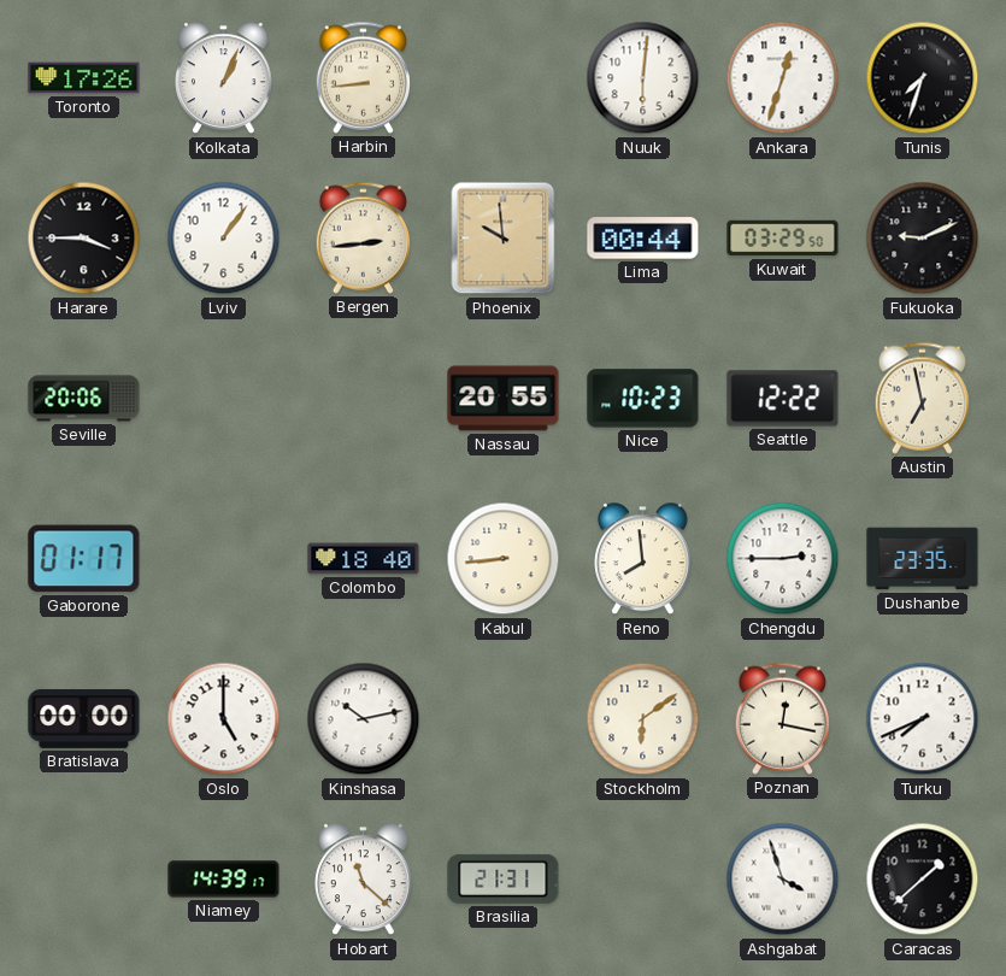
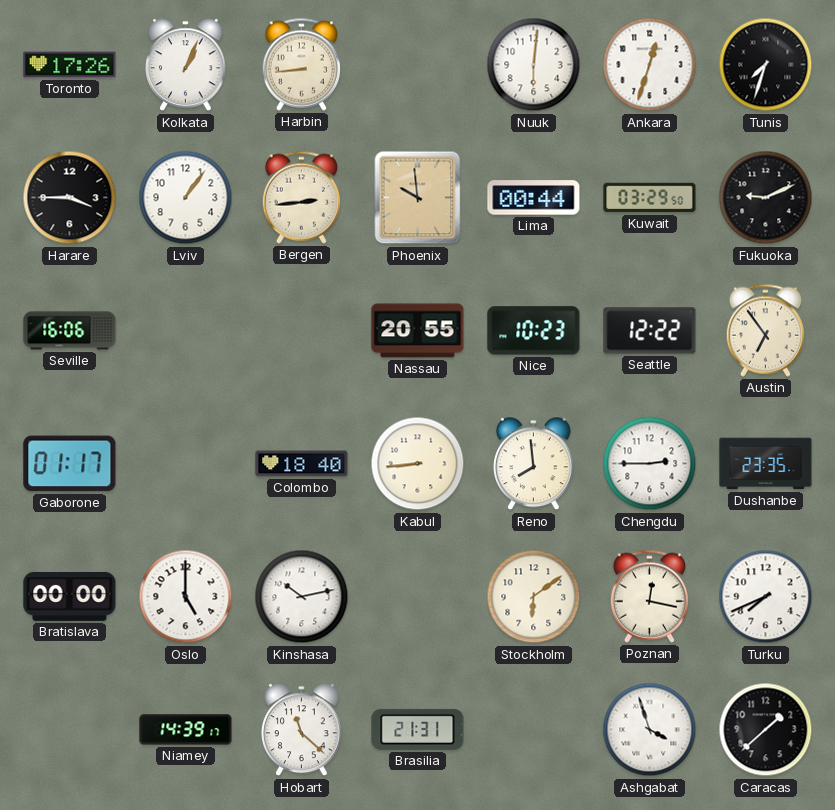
Seville: 20:06 -> 16:06 (70, 331)
Austin: 6:58 -> 6:54 (765, 330)
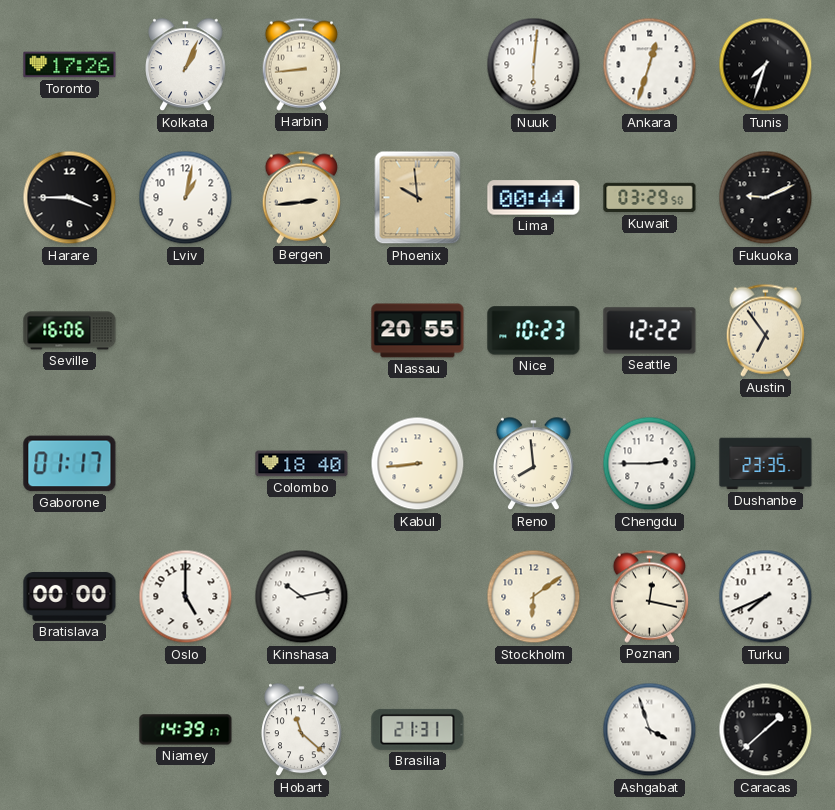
Lviv: 1:06 -> 1:02 (186, 198)
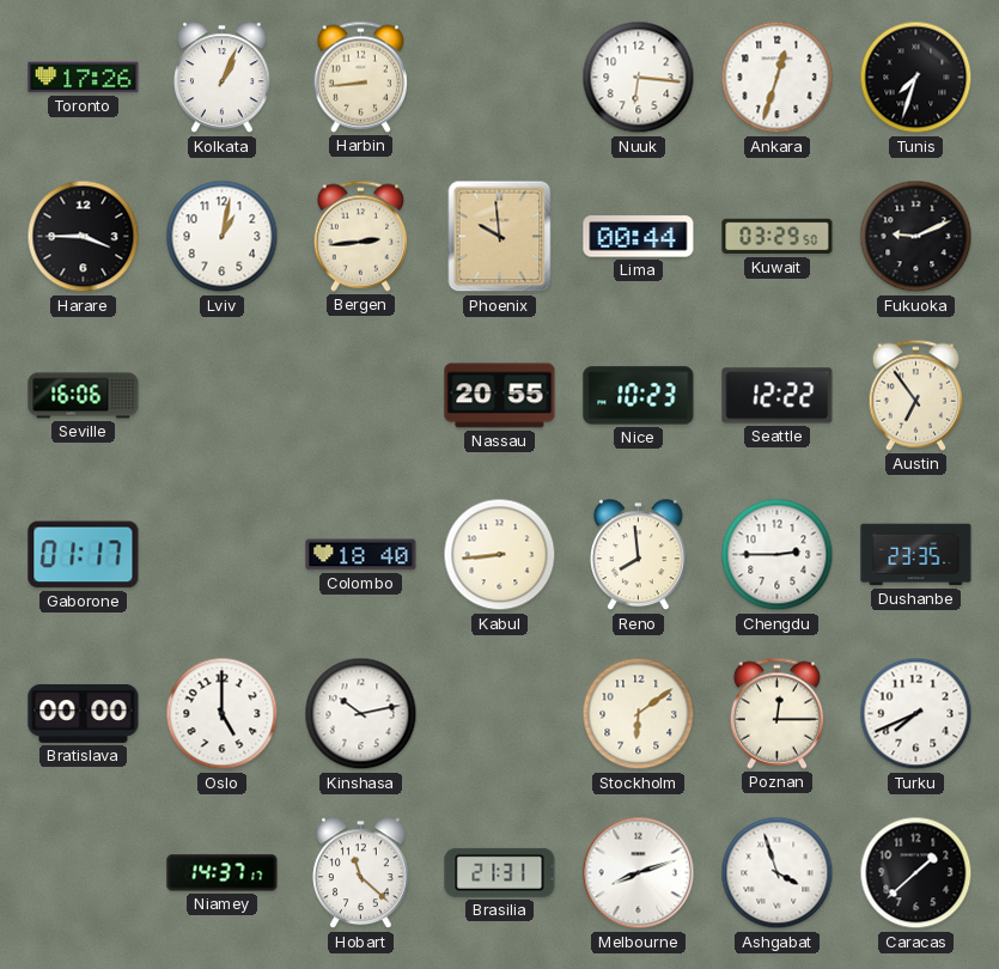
Nuuk: 6:01 -> 6:16 (639, 78)
Poznan: 12:17 -> 12:15 (776, 713)
Niamey: 14:39 -> 14:37 (223, 873)
Melbourne: none -> 8:12 (639, 873)
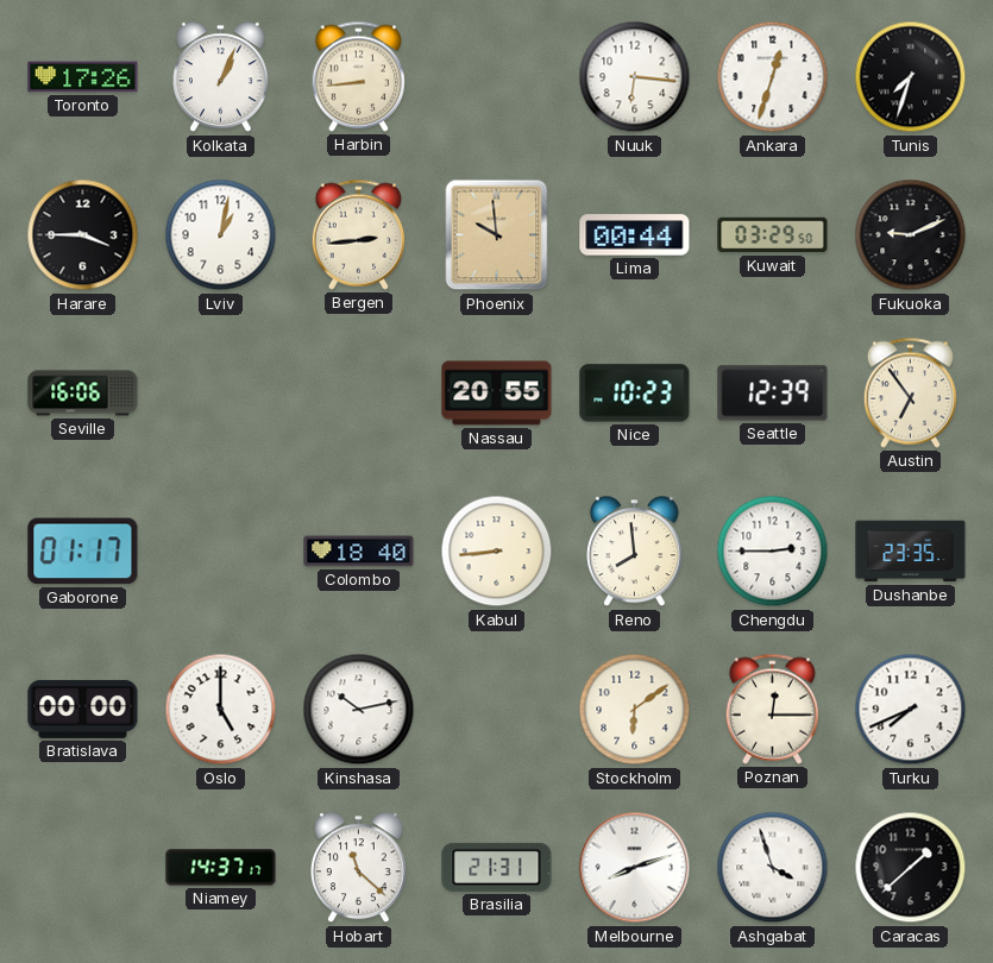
Seattle: 12:22 -> 12:39 (773, 394)
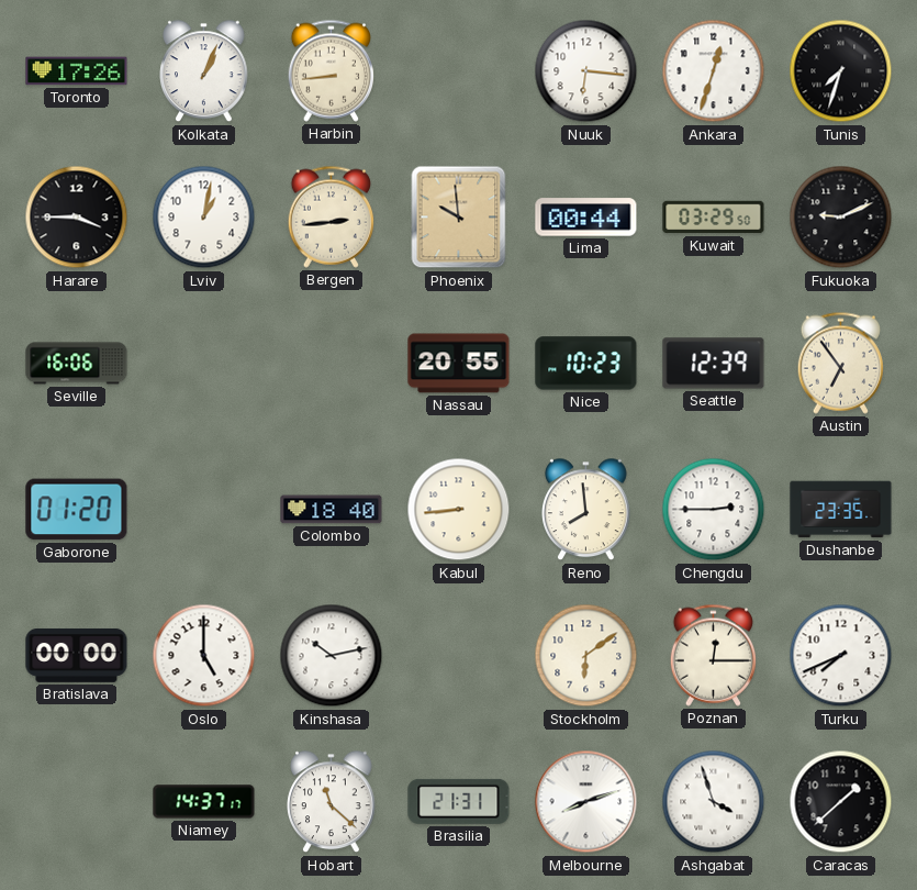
Gaborone: 01:17 -> 01:20 (77, 510)
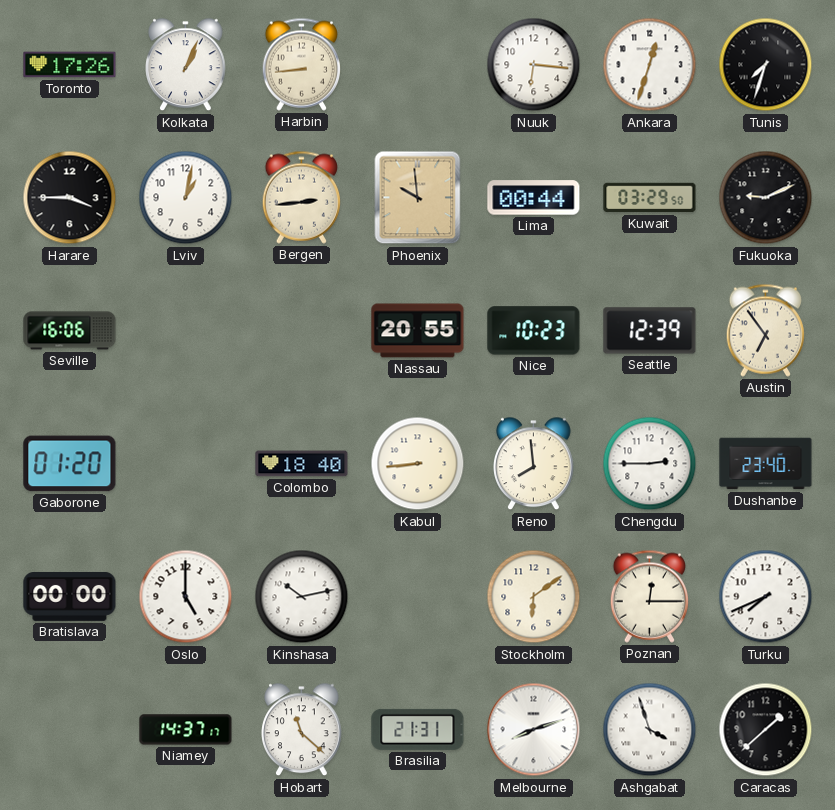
Dushanbe: 23:35 -> 23:40 (766, 464)
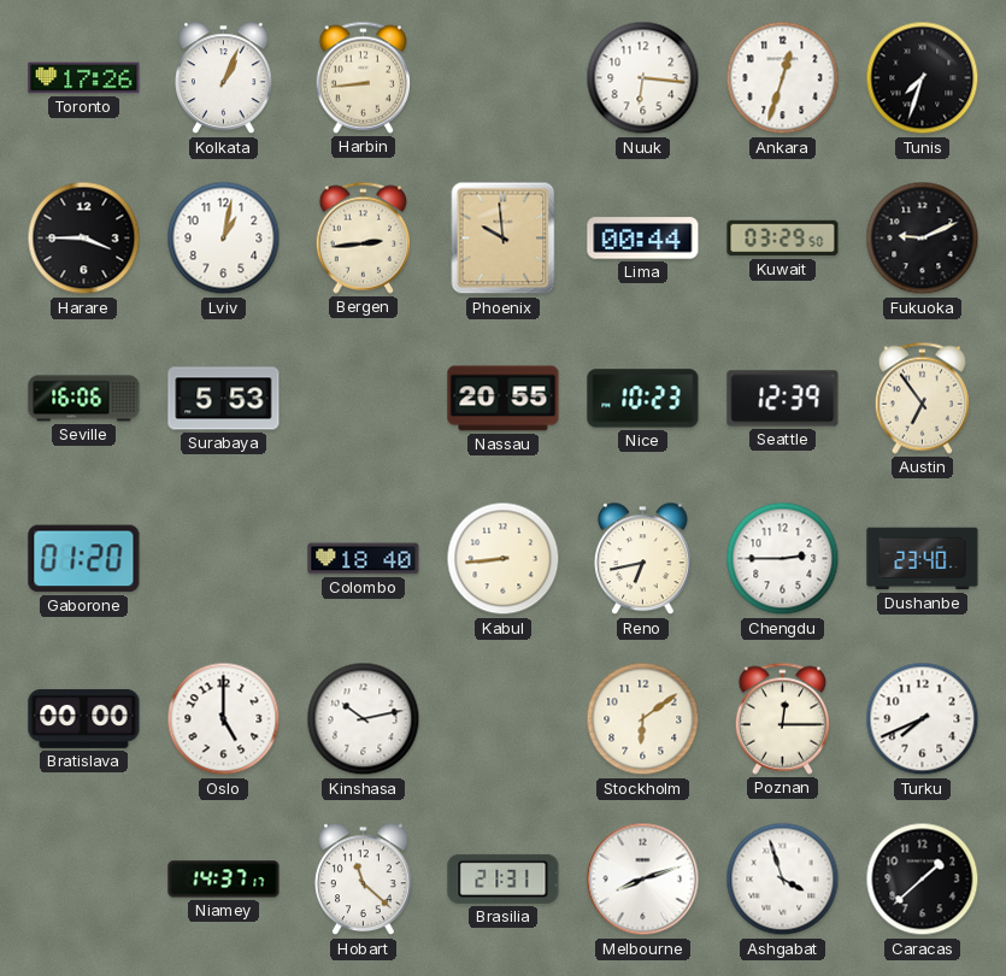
Surabaya: none -> 5:53 (224, 399)
Reno: 7:59 -> 6:43 (643, 559)
